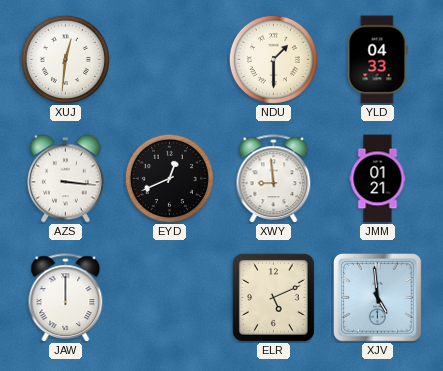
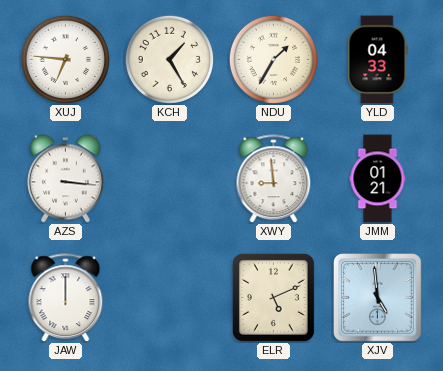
XUJ: 12:31 -> 6:46 (65, 59)
KCH: none -> 1:25 (169, 59)
NDU: 1:30 -> 1:35 (273, 59)
EYD: 12:41 -> none (169, 178)
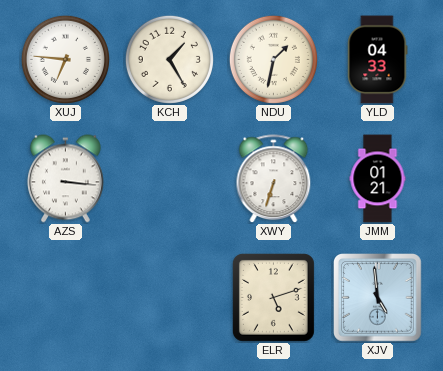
NDU: 1:35 -> 1:32 (273, 59)
XWY: 8:59 -> 6:33 (274, 179)
JAW: 12:00 -> none (66, 298)
ELR: 5:11 -> 5:12 (273, 297)
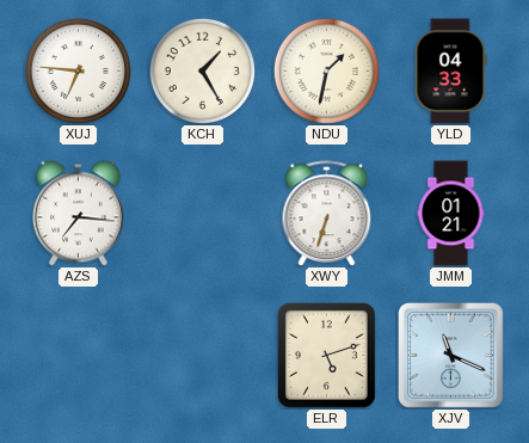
AZS: 3:16 -> 7:16 (78, 214)
XJV: 4:59 -> 11:19 (451, 356)
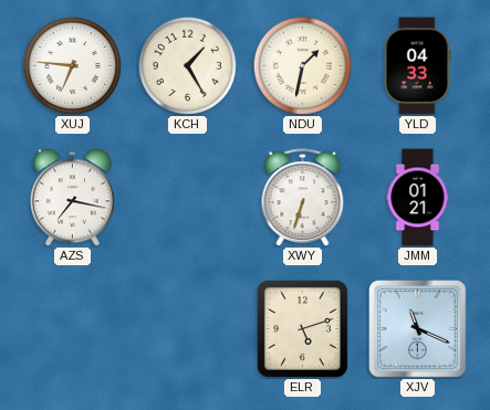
AZS: 7:16 -> 7:17 (72, 198)
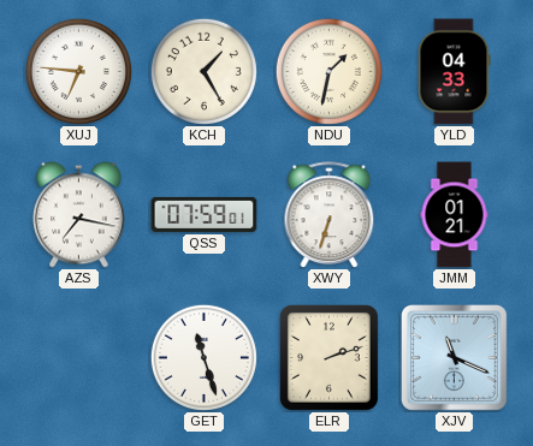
QSS: none -> 07:59 (205, 214)
GET: none -> 11:27 (203, 357)
ELR: 5:12 -> 2:12 (328, 357)
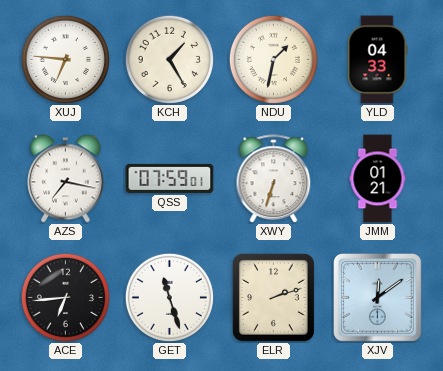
ACE: none -> 6:44 (65, 297)
XJV: 11:19 -> 12:09 (378, 298)
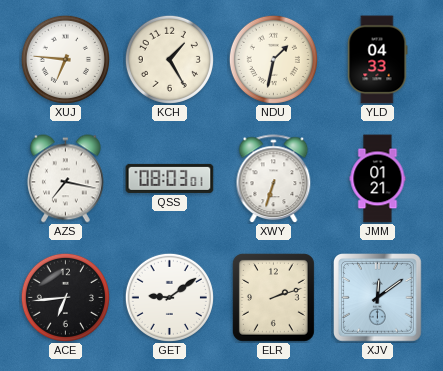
QSS: 07:59 -> 08:03 (170, 178)
GET: 11:27 -> 9:09 (169, 297)
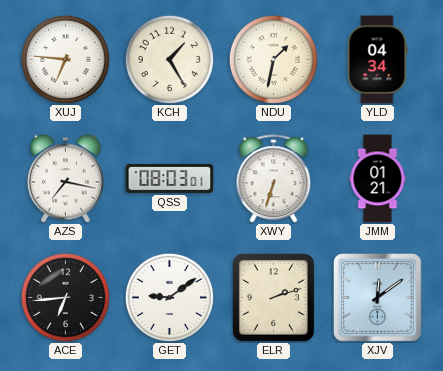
YLD: 04:33 -> 04:34 (377, 60)
